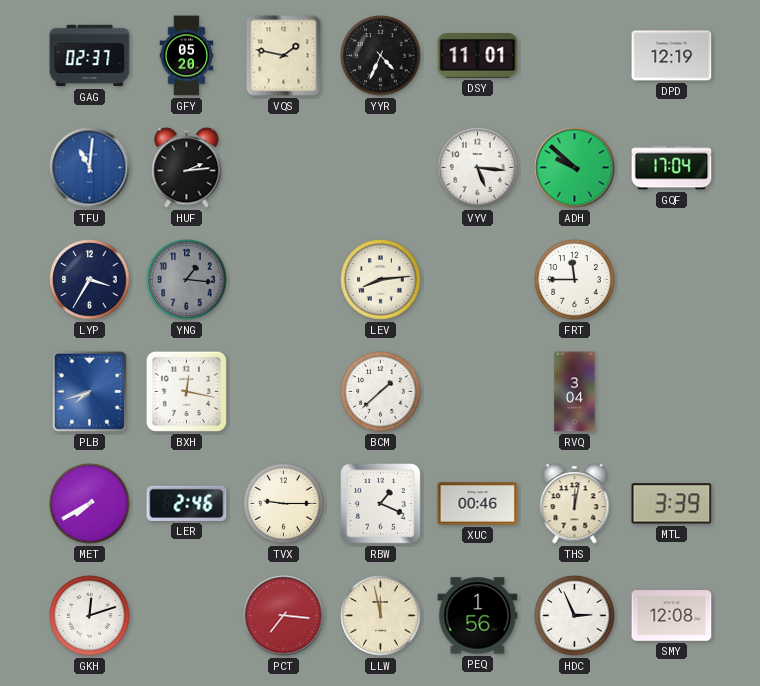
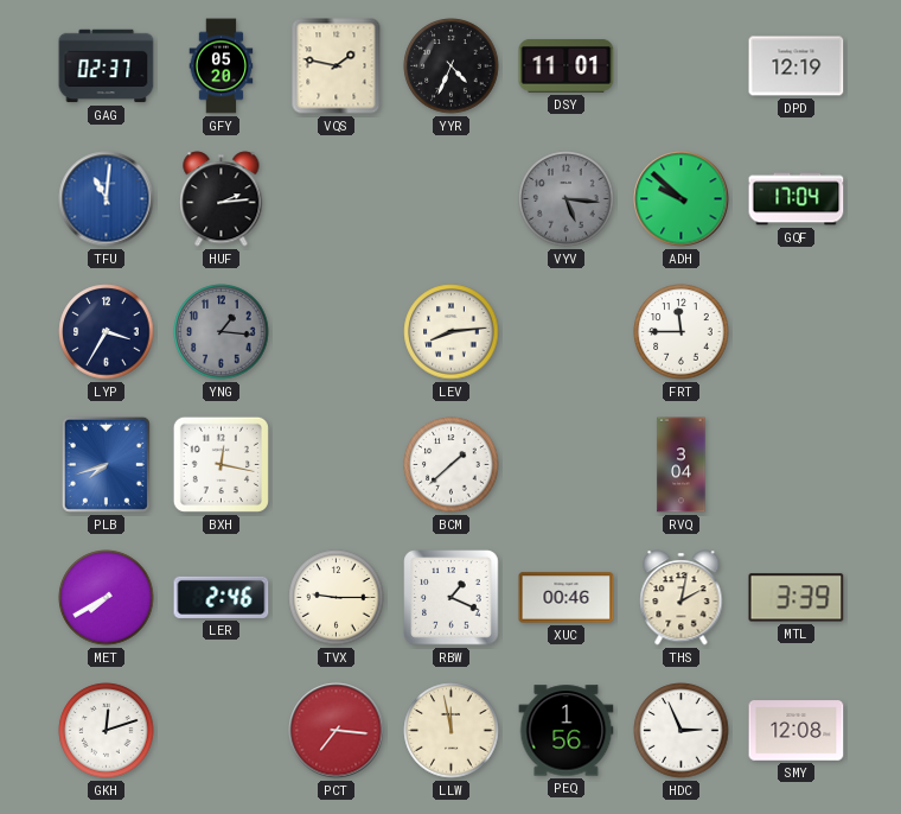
VYV dial: white -> grey (567, 199)
THS: 12:02 -> 2:02 (682, 598)
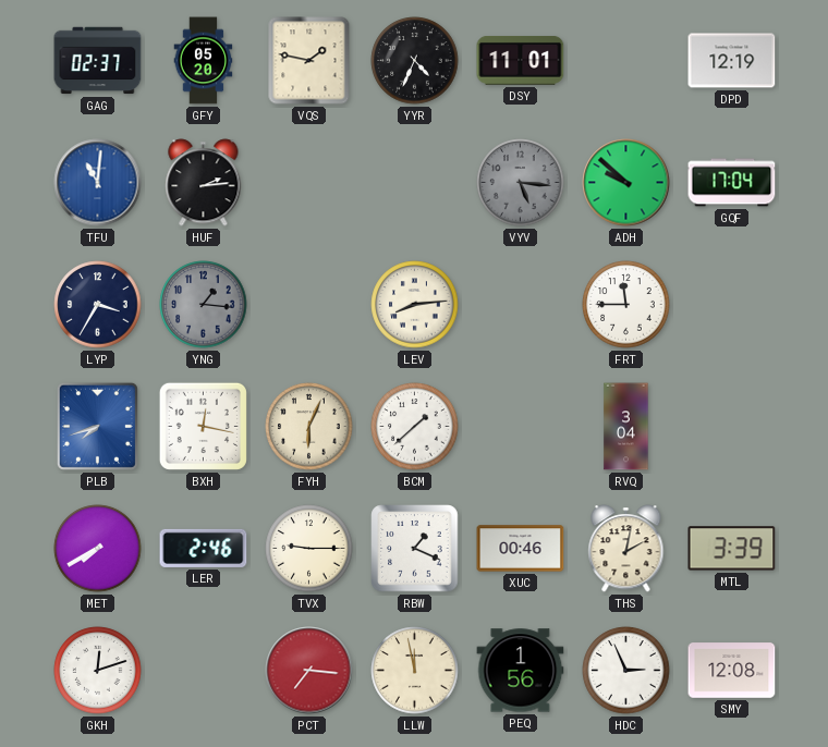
FYH: none -> 6:04 (309, 427)
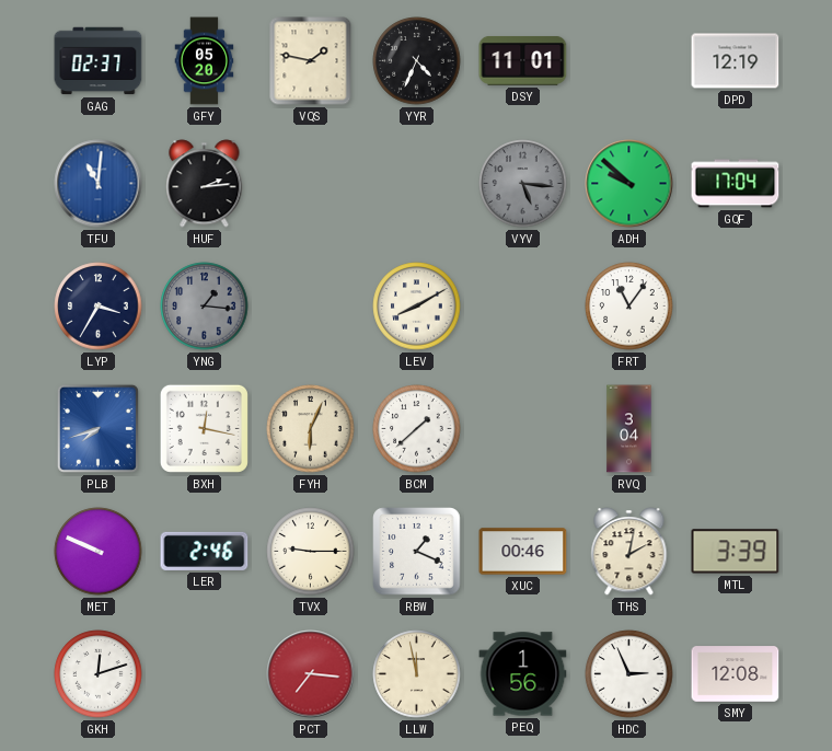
LEV: 8:14 -> 8:10 (417, 307)
FRT: 11:45 -> 11:06 (629, 307)
MET: 7:40 -> 9:49 (99, 552)
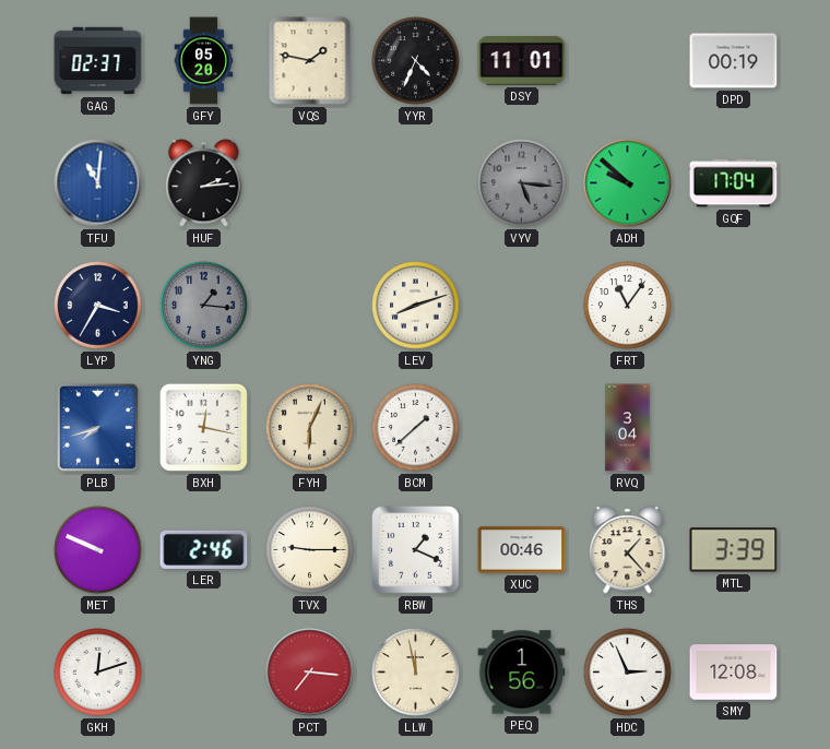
DPD: 12:19 -> 00:19 (734, 61)
LEV: 8:10 -> 8:12 (416, 306)
THS: 2:02 -> 1:23 (628, 550)
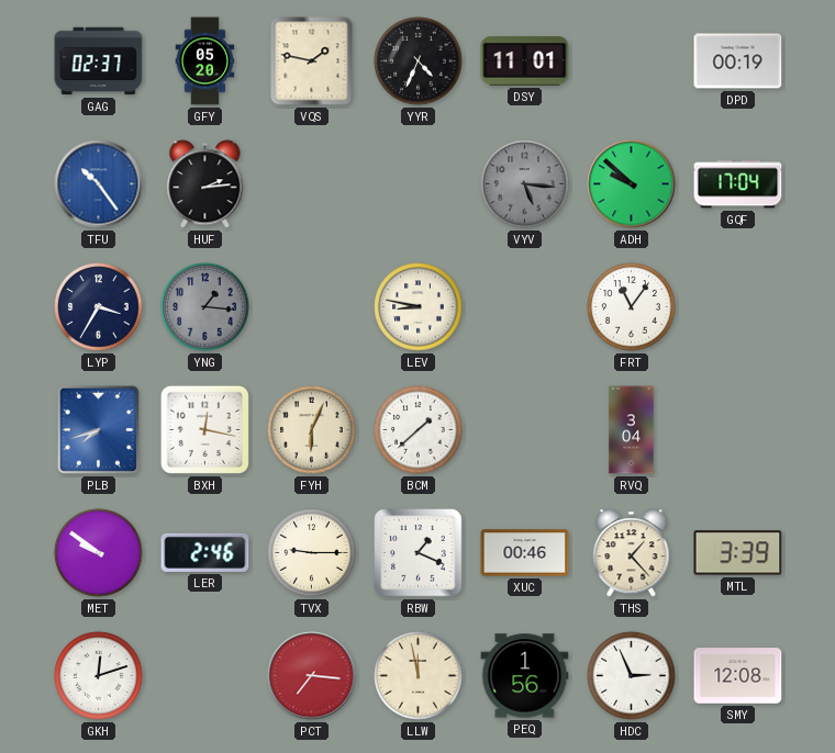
TFU: 11:01 -> 10:24 (99, 184)
LEV: 8:12 -> 8:47 (419, 307)
MET: 9:49 -> 9:51 (99, 553)
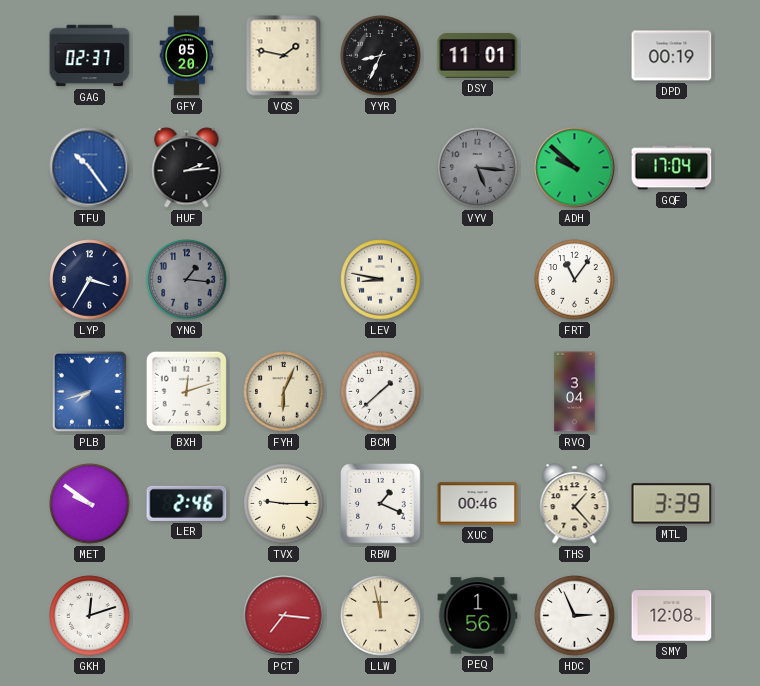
YYR: 4:34 -> 8:34 (381, 56)
BXH: 12:17 -> 12:12 (186, 391)
